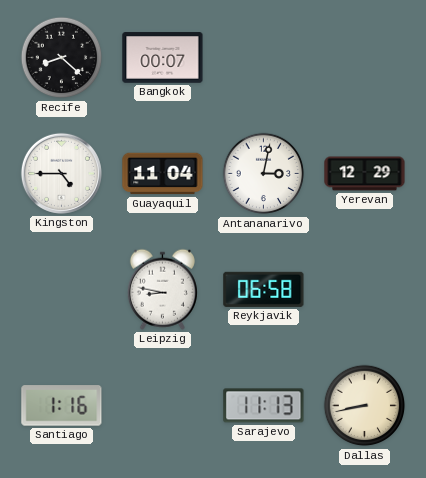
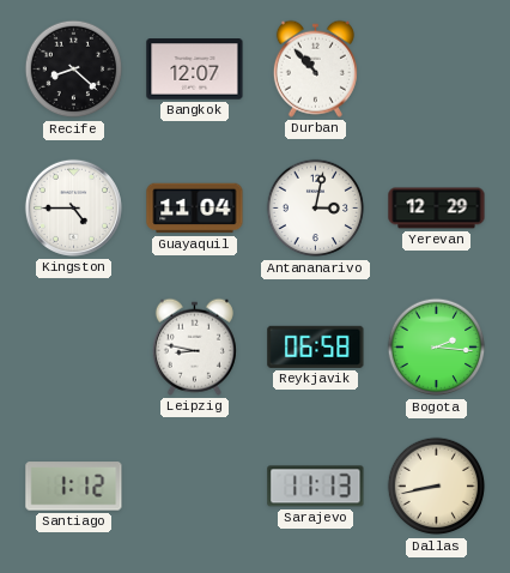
Bangkok: 00:07 -> 12:07 (195, 70)
Durban: none -> 10:53 (315, 68)
Bogota: none -> 2:16 (437, 348)
Santiago: 1:16 -> 1:12 (74, 487)
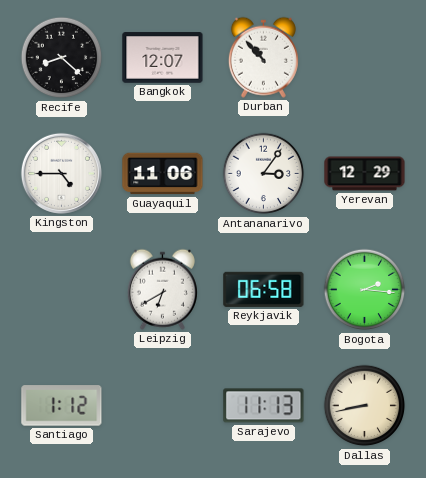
Guayaquil: 11:04 -> 11:06 (163, 174)
Antananarivo: 3:02 -> 3:06 (264, 174)
Leipzig: 8:47 -> 6:40 (162, 289)
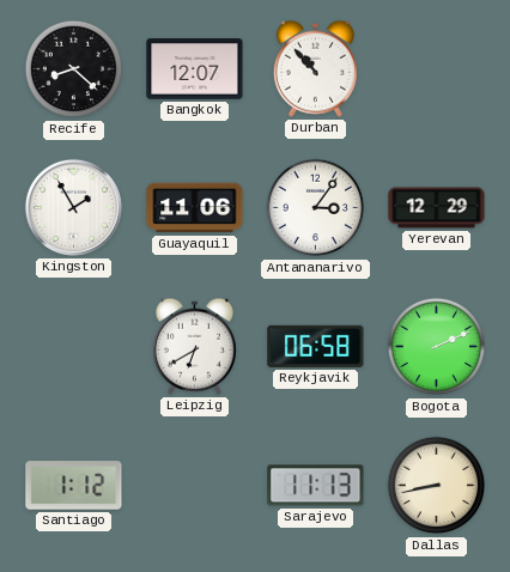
Kingston: 4:45 -> 1:55 (73, 207)
Bogota: 2:16 -> 2:11 (437, 347)
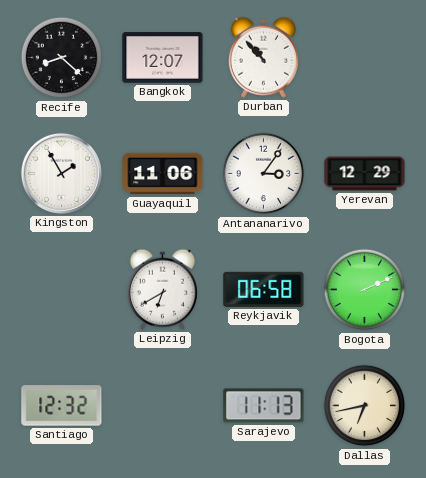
Santiago: 1:12 -> 12:32 (62, 406)
Dallas: 8:43 -> 6:43 (365, 406)
